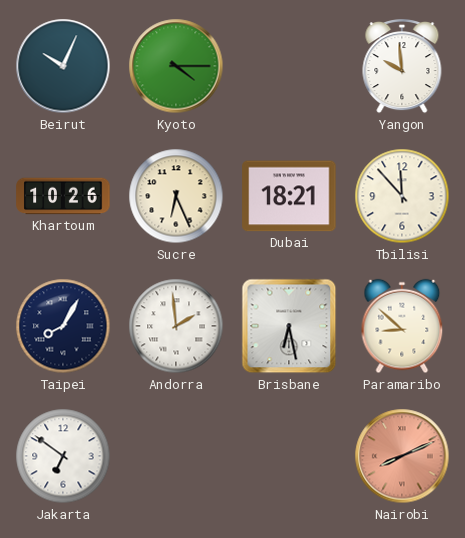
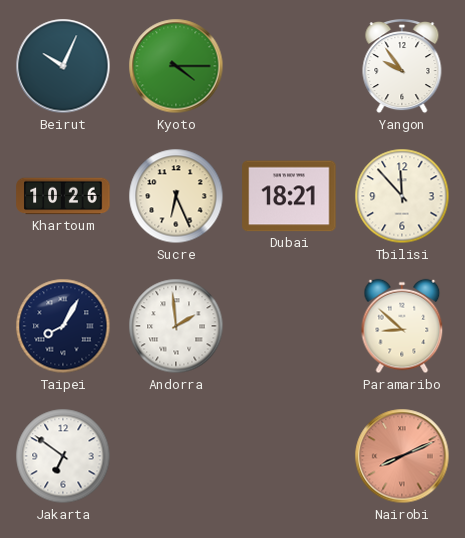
Yangon: 9:59 -> 9:54 (402, 67)
Brisbane: 6:28 -> none (289, 326)
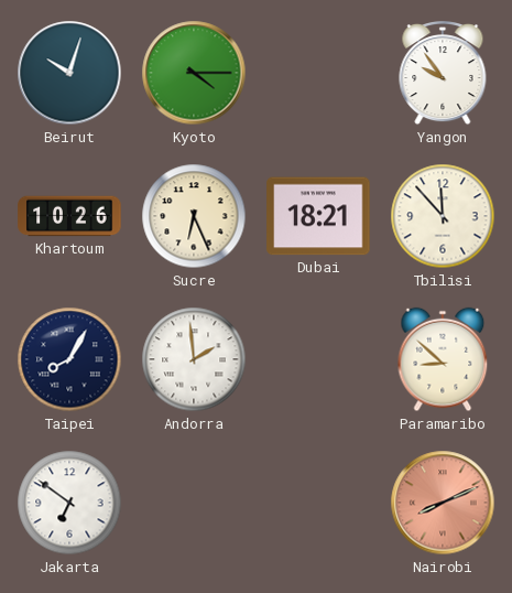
Beirut: 10:04 -> 10:03 (69, 73)
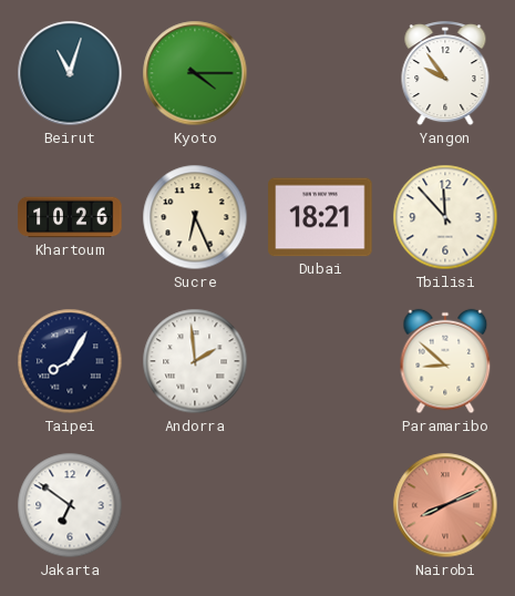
Beirut: 10:03 -> 11:03 (70, 73)
